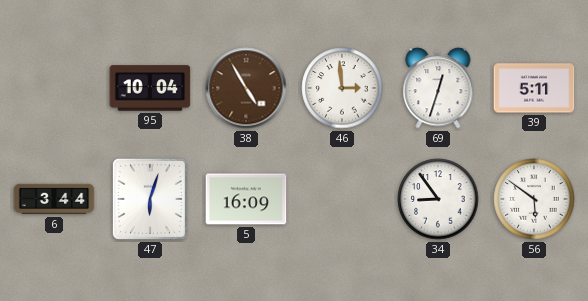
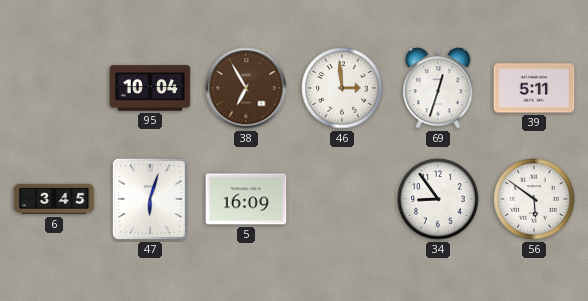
38: 4:55 -> 6:55 (246, 88)
6: 3:44 -> 3:45 (54, 199)
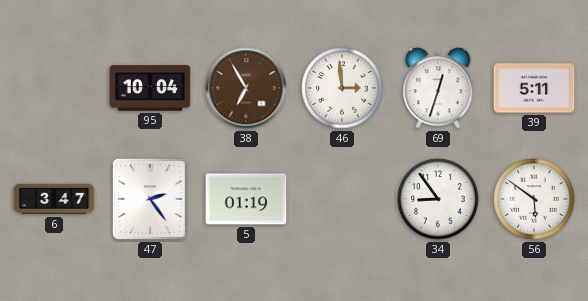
6: 3:45 -> 3:47 (54, 199)
47: 6:03 -> 2:24 (150, 199)
5: 16:09 -> 01:19 (246, 199)
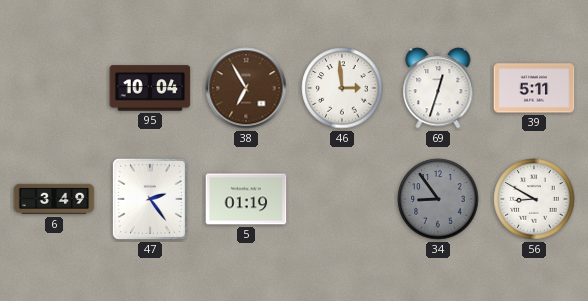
6: 3:47 -> 3:49 (54, 199)
34 dial: white -> grey (438, 199)
56: 5:51 -> 8:50 (534, 199)
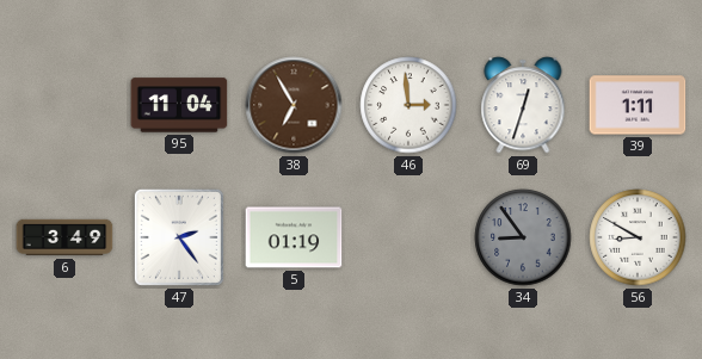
95: 10:04 -> 11:04 (179, 105)
39: 5:11 -> 1:11 (638, 105)
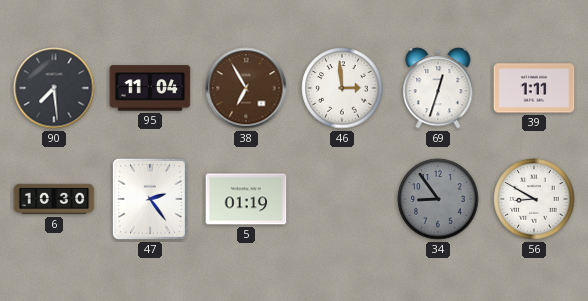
90: none -> 7:29 (54, 88)
6: 3:49 -> 10:30 (54, 199)
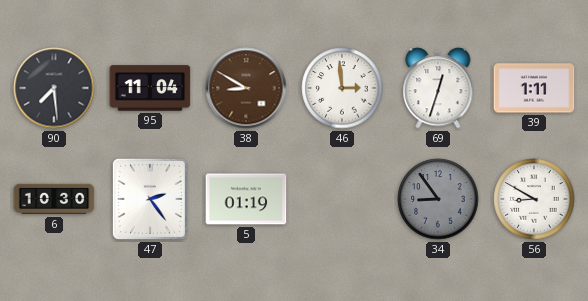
38: 6:55 -> 8:50 (246, 88)
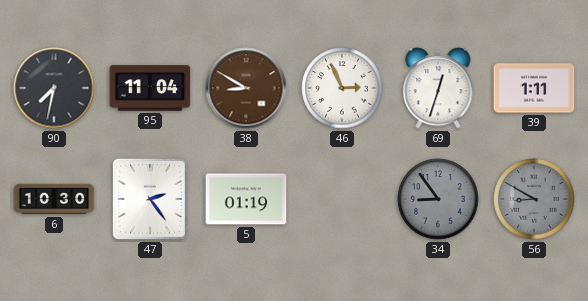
90: 7:29 -> 7:32 (54, 88)
46: 2:59 -> 2:56 (342, 88)
56 dial: white -> grey (534, 199)
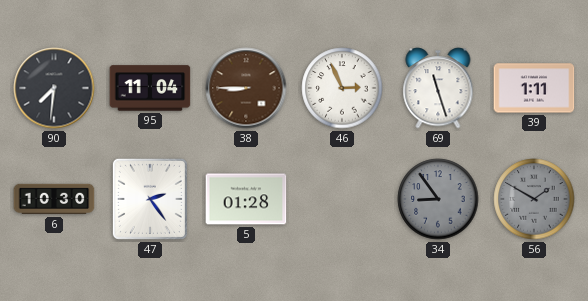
90: 7:32 -> 7:31 (54, 88)
38: 8:50 -> 8:45 (246, 88)
69: 12:33 -> 11:27 (438, 88)
5: 01:19 -> 01:28 (246, 199)
56: 8:50 -> 1:50 (534, 199)
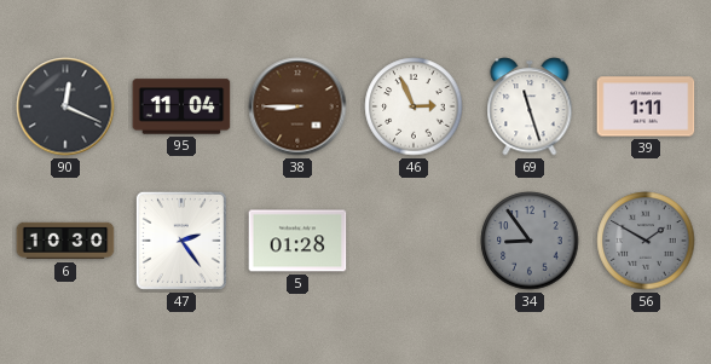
90: 7:31 -> 12:19 (65, 106)
